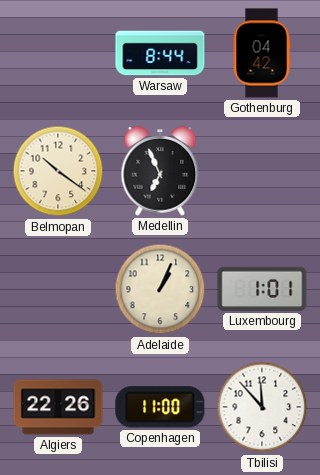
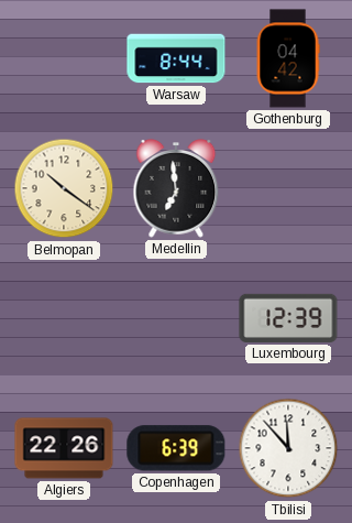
Medellin: 6:56 -> 6:59 (176, 189)
Adelaide: 1:04 -> none (160, 289)
Luxembourg: 1:01 -> 12:39 (288, 318)
Copenhagen: 11:00 -> 6:39 (176, 448)
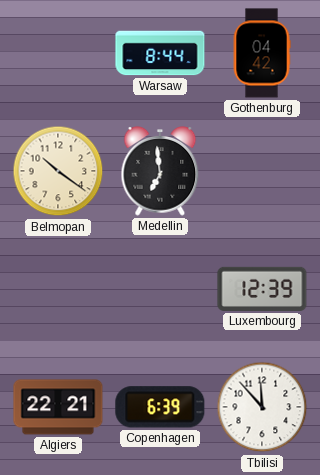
Algiers: 22:26 -> 22:21 (58, 407)
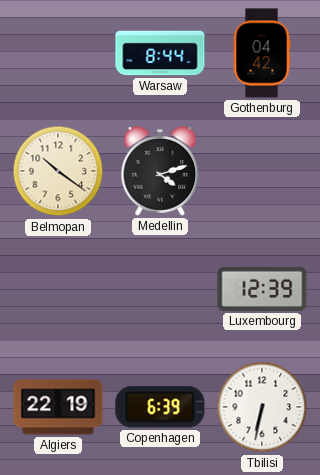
Medellin: 6:59 -> 4:12 (160, 172)
Algiers: 22:21 -> 22:19 (58, 407)
Tbilisi: 11:53 -> 6:32 (262, 407)
